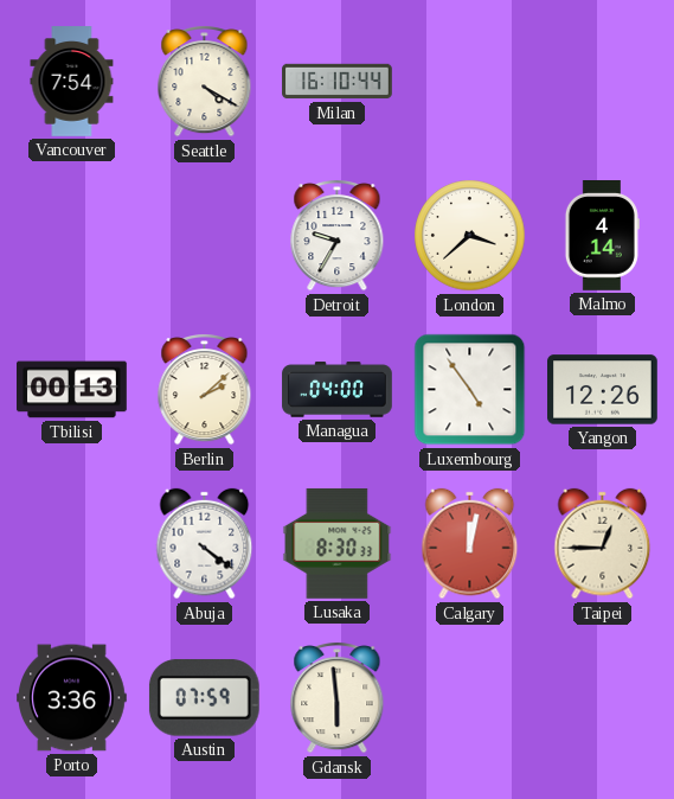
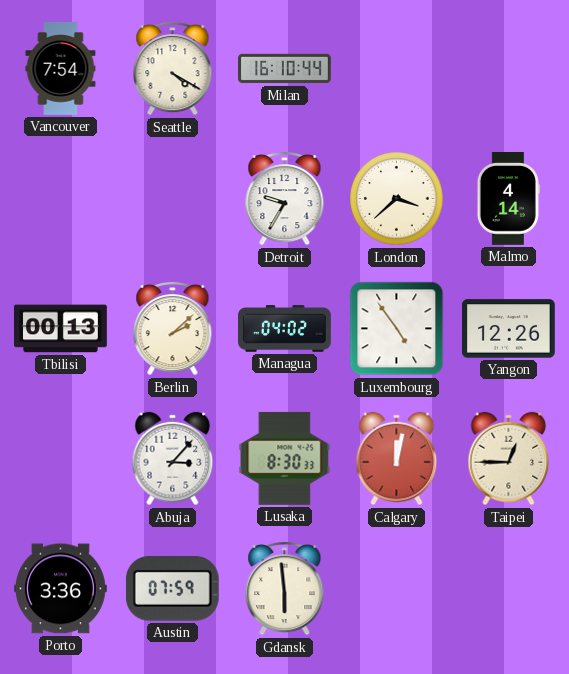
Managua: 04:00 -> 04:02 (285, 329)
Abuja: 4:21 -> 3:07 (173, 459)
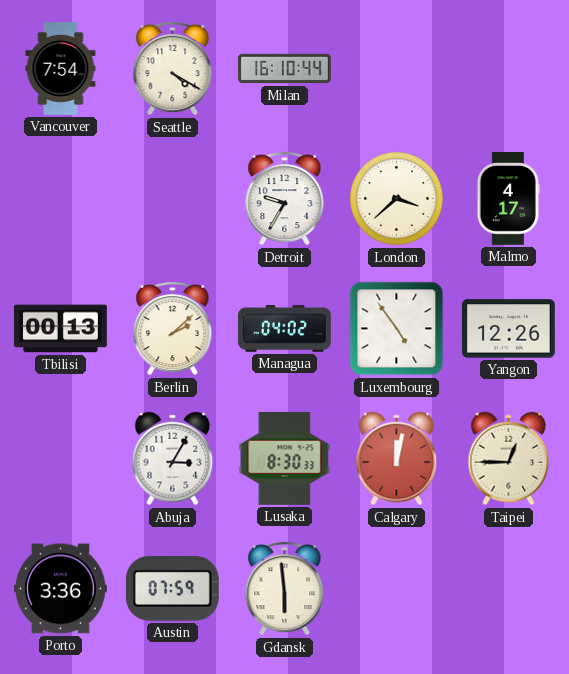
Malmo: 4:14 -> 4:17 (508, 199)
Abuja: 3:07 -> 3:05 (173, 459)
